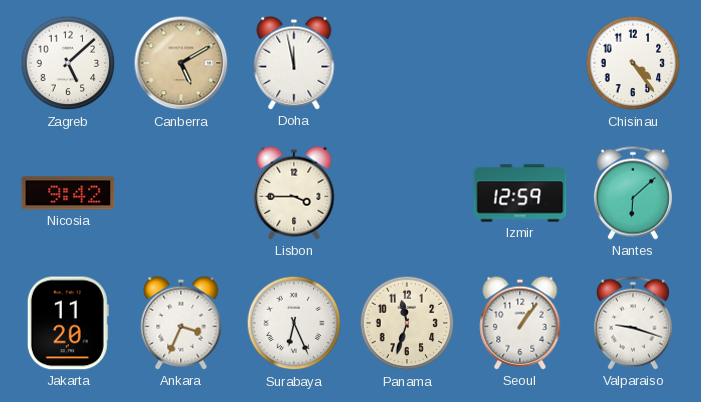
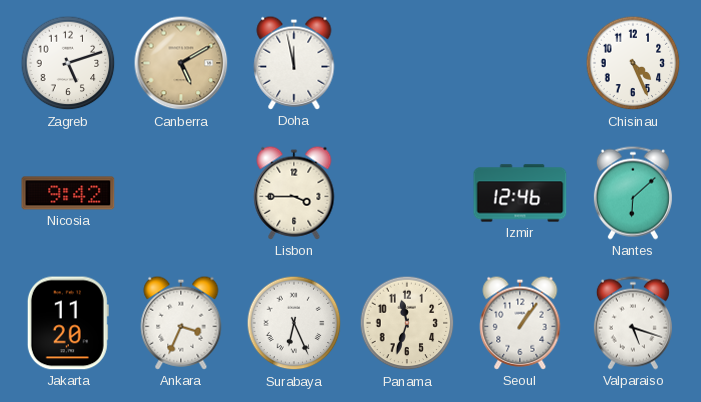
Zagreb: 5:08 -> 5:12 (68, 63)
Chisinau: 4:24 -> 4:26 (633, 63)
Izmir: 12:59 -> 12:46 (520, 193)
Valparaiso: 9:18 -> 5:18 (633, 323)
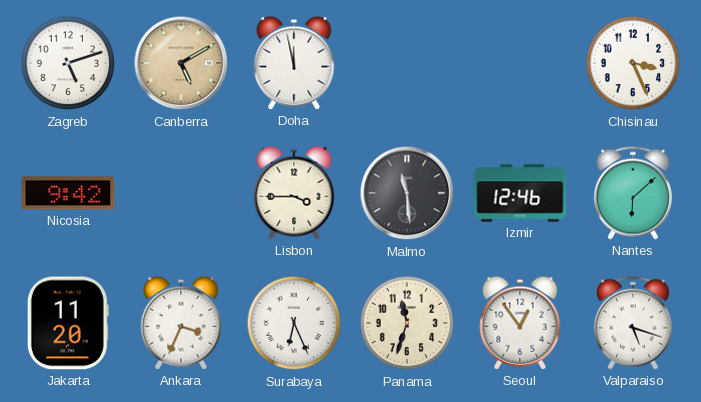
Chisinau: 4:26 -> 3:26 (633, 63)
Malmo: none -> 11:29 (407, 193)
Seoul: 1:06 -> 12:54 (520, 323)
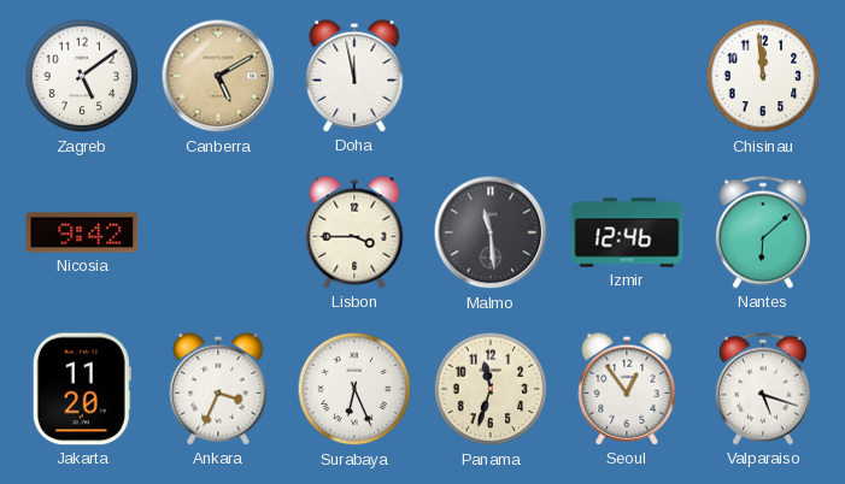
Zagreb: 5:12 -> 5:09 (82, 76)
Chisinau: 3:26 -> 11:59 (763, 76)
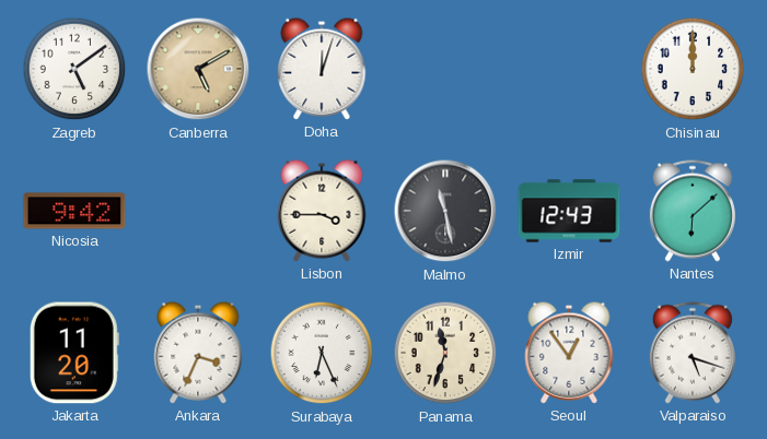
Doha: 11:58 -> 12:03 (322, 69)
Chisinau: 11:59 -> 12:00 (693, 69)
Malmo: 11:29 -> 11:28 (445, 211)
Izmir: 12:46 -> 12:43 (569, 211)
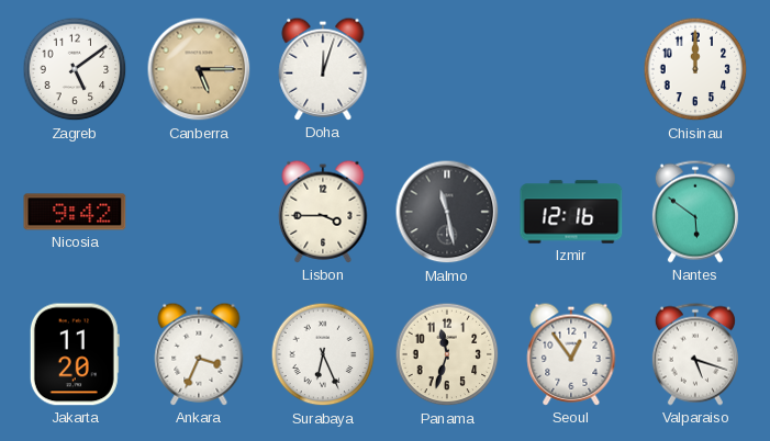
Canberra: 5:10 -> 5:15 (199, 69)
Izmir: 12:43 -> 12:16 (571, 212)
Nantes: 6:08 -> 5:51 (695, 212)
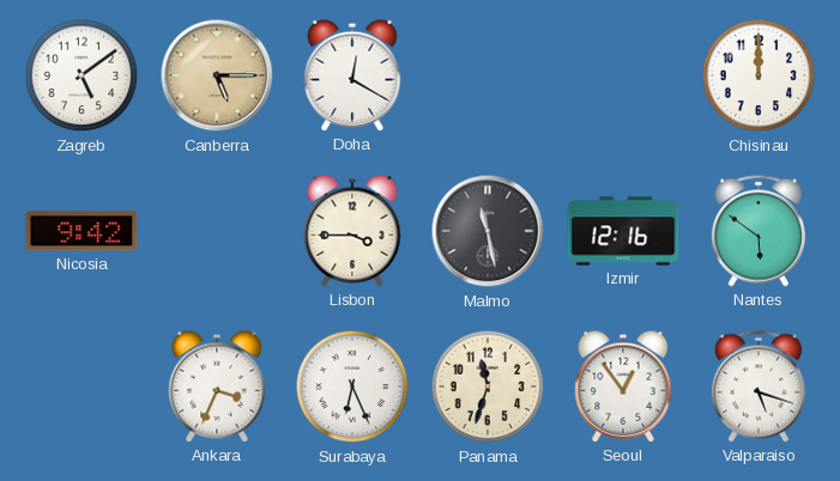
Doha: 12:03 -> 12:20 (352, 75)
Jakarta: 11:20 -> none (75, 354)
